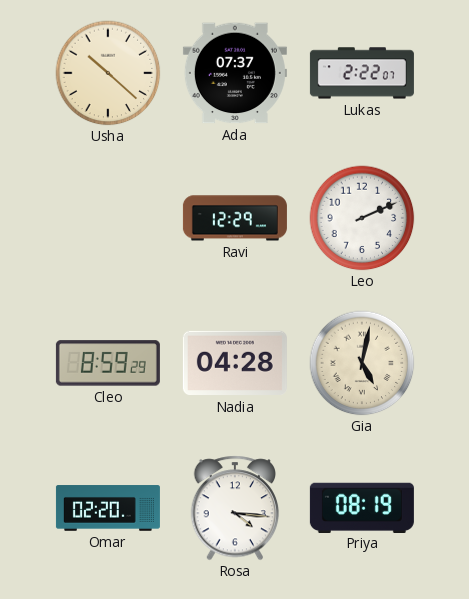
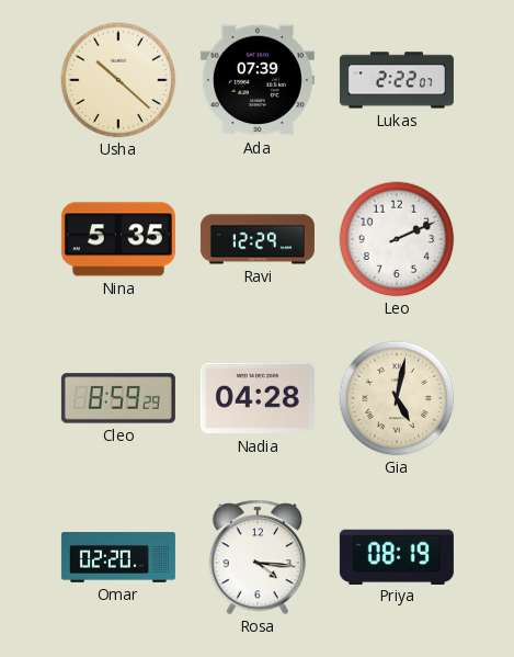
Ada: 07:37 -> 07:39 (258, 80)
Nina: none -> 5:35 (118, 239)
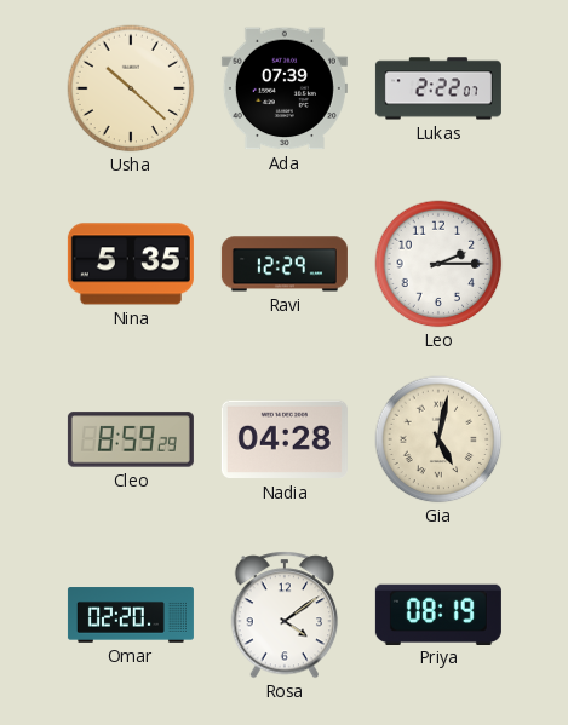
Leo: 2:11 -> 2:15 (438, 264)
Rosa: 4:16 -> 4:09 (285, 615)
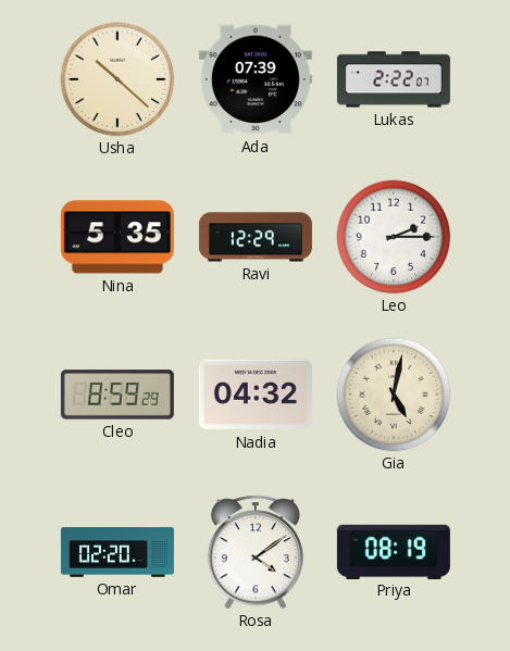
Nadia: 04:28 -> 04:32 (256, 395)
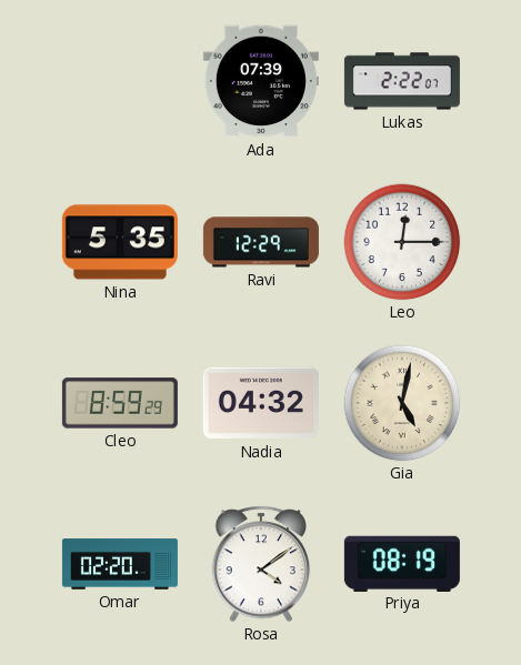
Usha: 10:22 -> none (117, 79)
Leo: 2:15 -> 12:15 (402, 242)
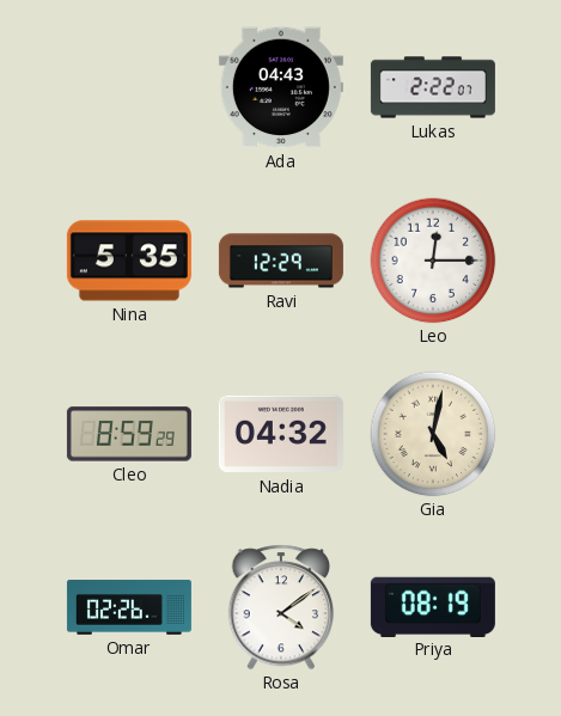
Ada: 07:39 -> 04:43 (281, 87)
Omar: 02:20 -> 02:26 (129, 607)
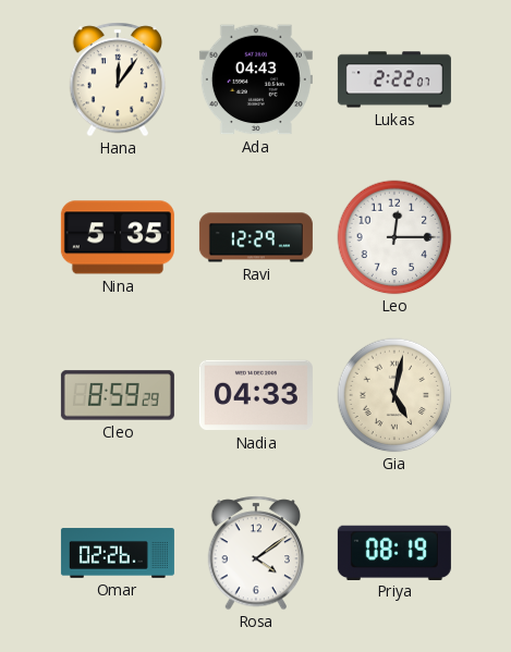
Hana: none -> 12:06 (118, 79)
Nadia: 04:32 -> 04:33 (256, 395)
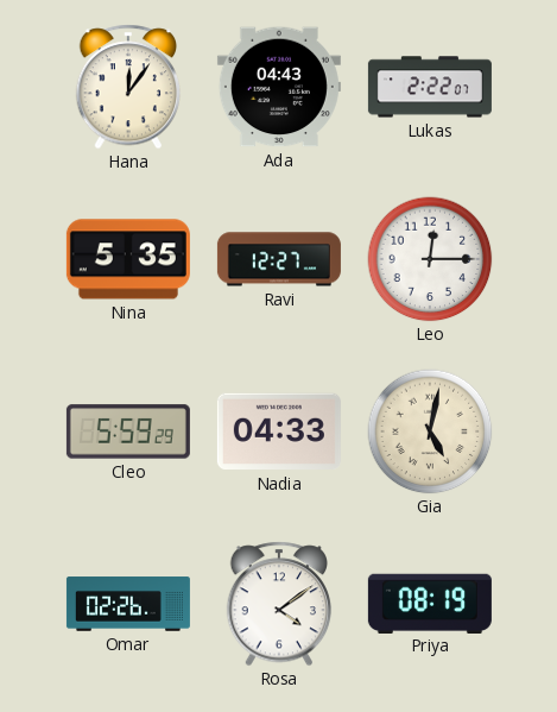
Ravi: 12:29 -> 12:27 (279, 259)
Cleo: 8:59 -> 5:59 (128, 431)
